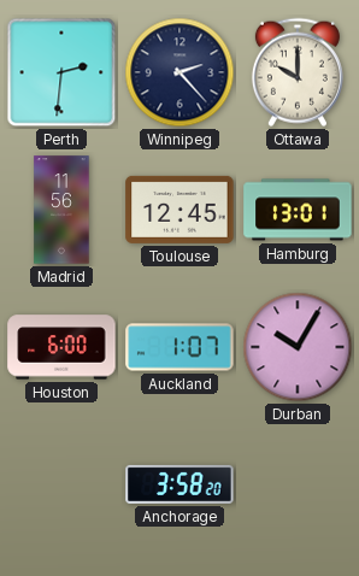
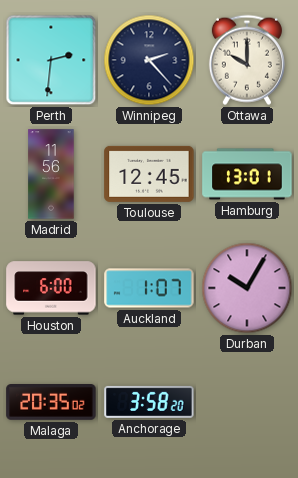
Malaga: none -> 20:35 (51, 403)
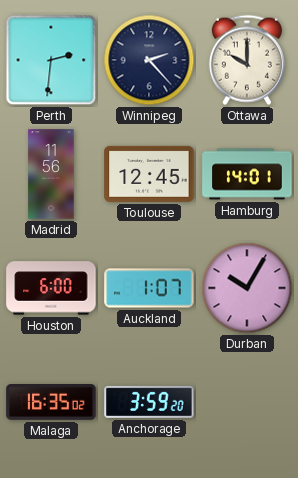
Hamburg: 13:01 -> 14:01 (247, 174)
Malaga: 20:35 -> 16:35 (51, 403)
Anchorage: 3:58 -> 3:59 (149, 402)
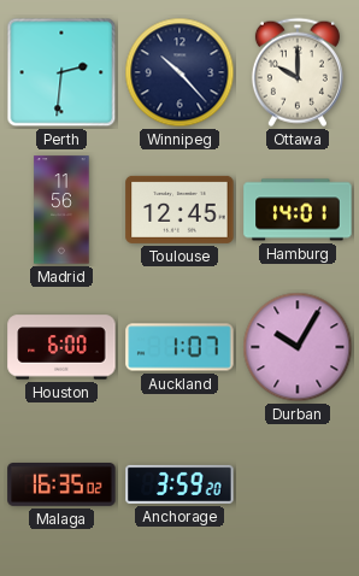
Winnipeg: 2:23 -> 10:23 (179, 72)
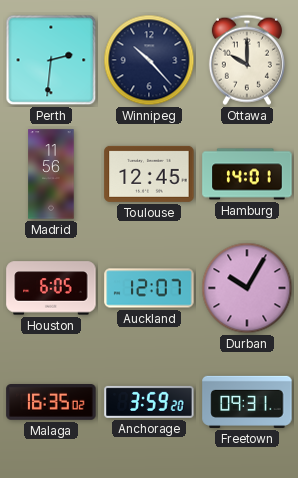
Houston: 6:00 -> 6:05 (51, 288)
Auckland: 1:07 -> 12:07 (149, 288)
Freetown: none -> 09:31 (247, 402)
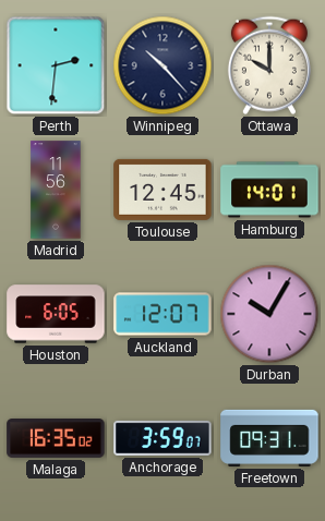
Anchorage: 3:59:20 -> 3:59:07 (162, 438)
